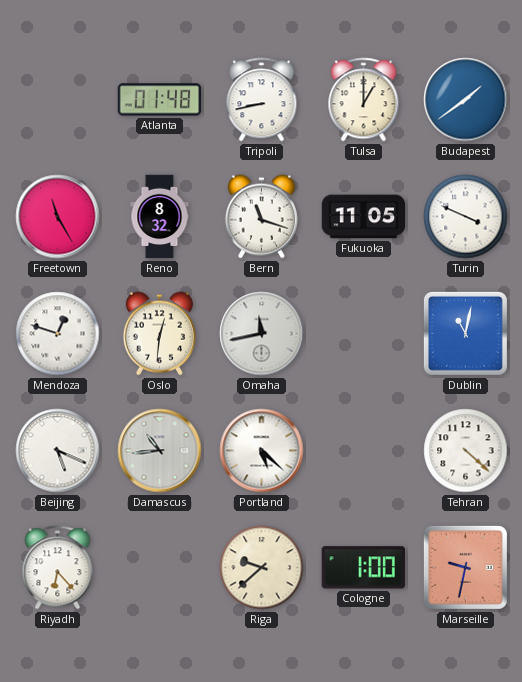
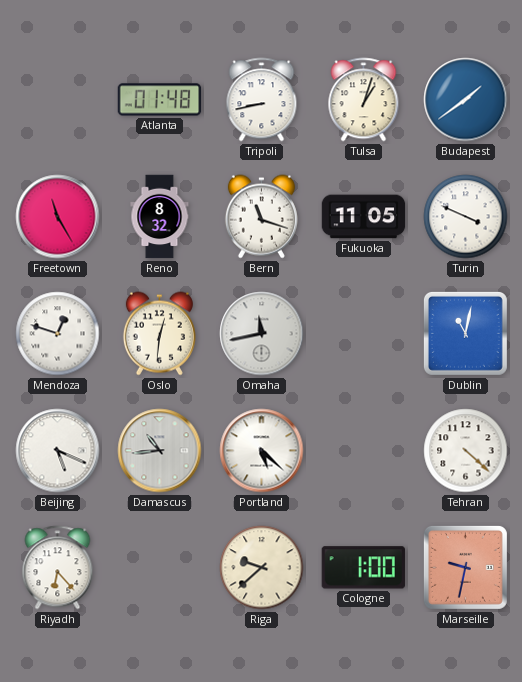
Tulsa: 1:00 -> 1:03 (364, 100)
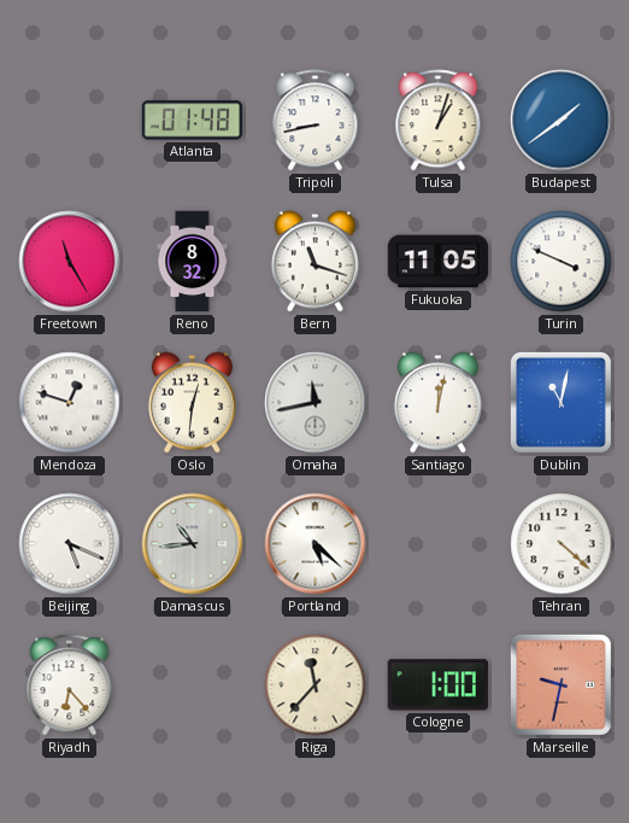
Santiago: none -> 12:02 (437, 403)
Riga: 9:38 -> 11:37 (316, 685)
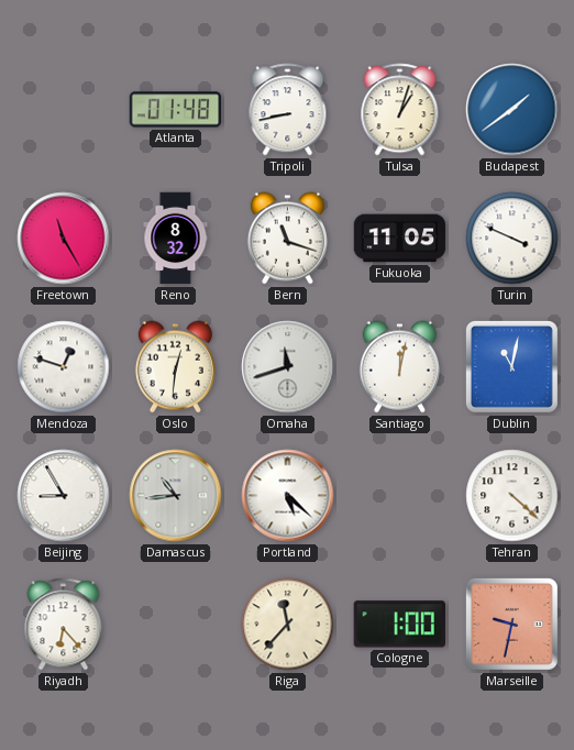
Omaha: 11:43 -> 11:42 (288, 367)
Beijing: 5:19 -> 8:55 (64, 496)
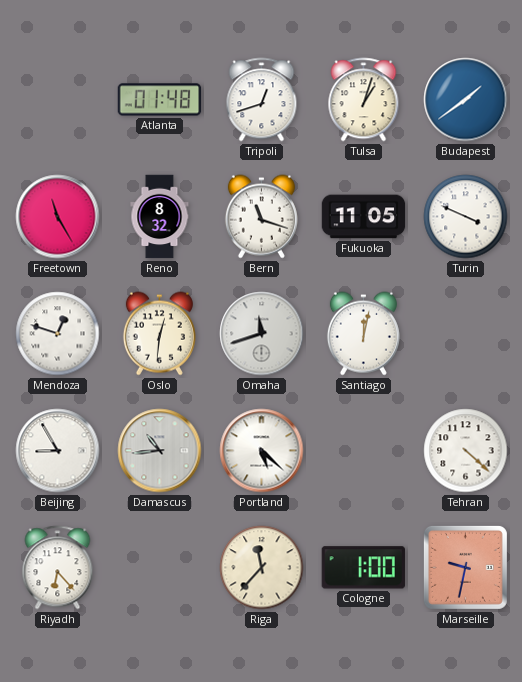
Tripoli: 8:43 -> 12:42 (262, 100)
Dublin: 11:02 -> none (511, 366)
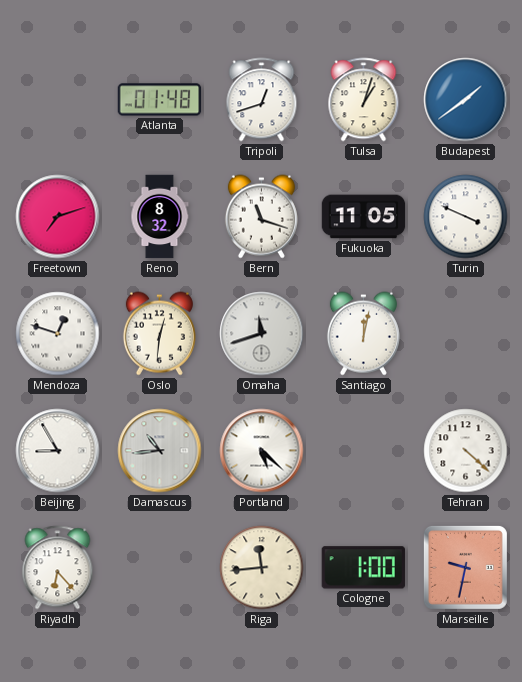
Freetown: 11:25 -> 7:12 (58, 217)
Riga: 11:37 -> 11:44 (262, 568)
